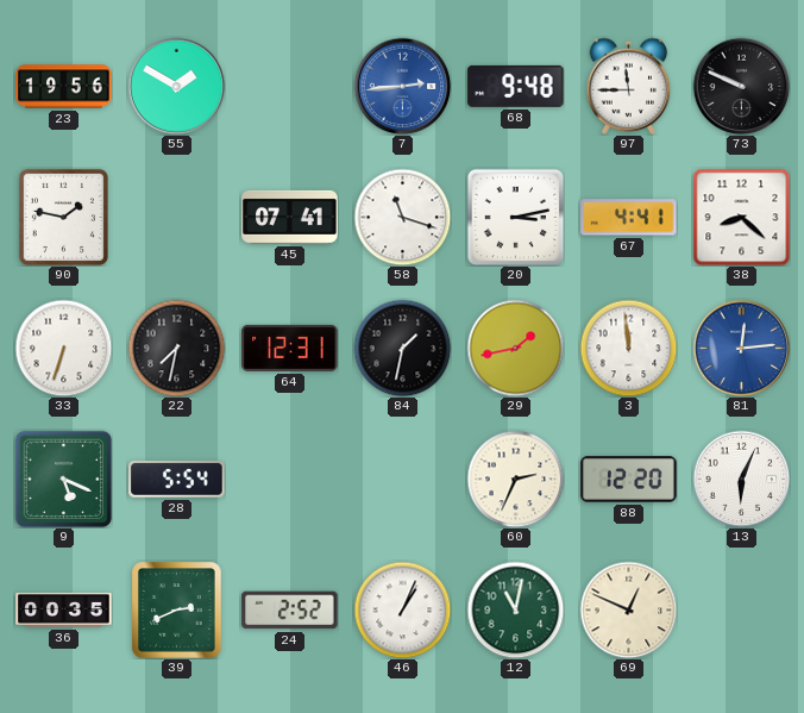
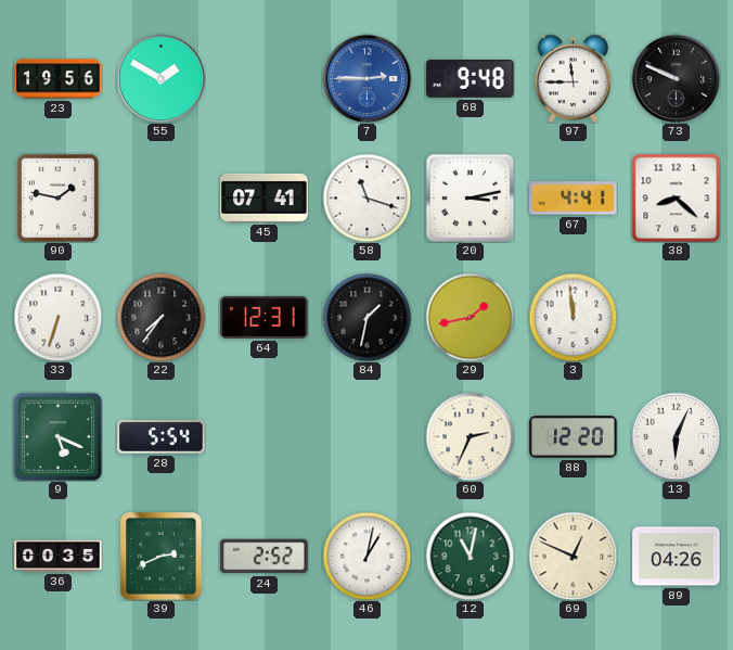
7: 2:44 -> 2:45 (366, 78)
22: 7:32 -> 7:36 (160, 317)
81: 12:14 -> none (741, 348)
46: 1:04 -> 1:02 (366, 556)
89: none -> 04:26 (677, 557)
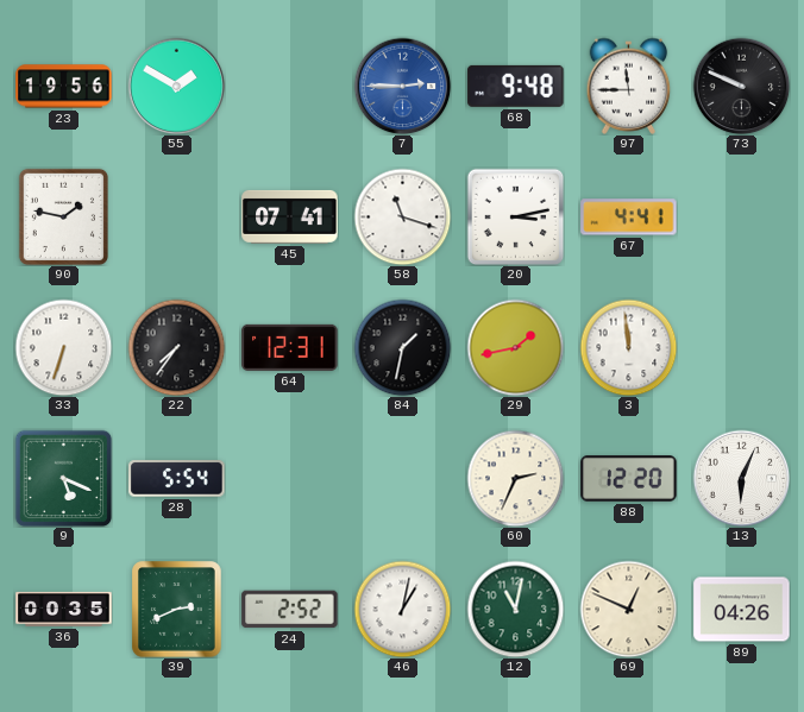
38: 8:22 -> none (676, 197)
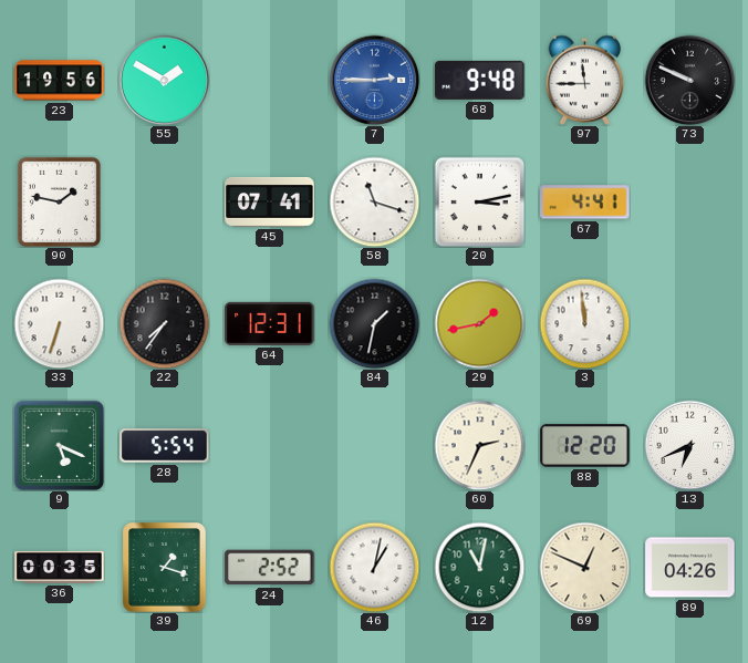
13: 6:04 -> 6:41 (689, 445)
39: 2:41 -> 1:18 (165, 568)
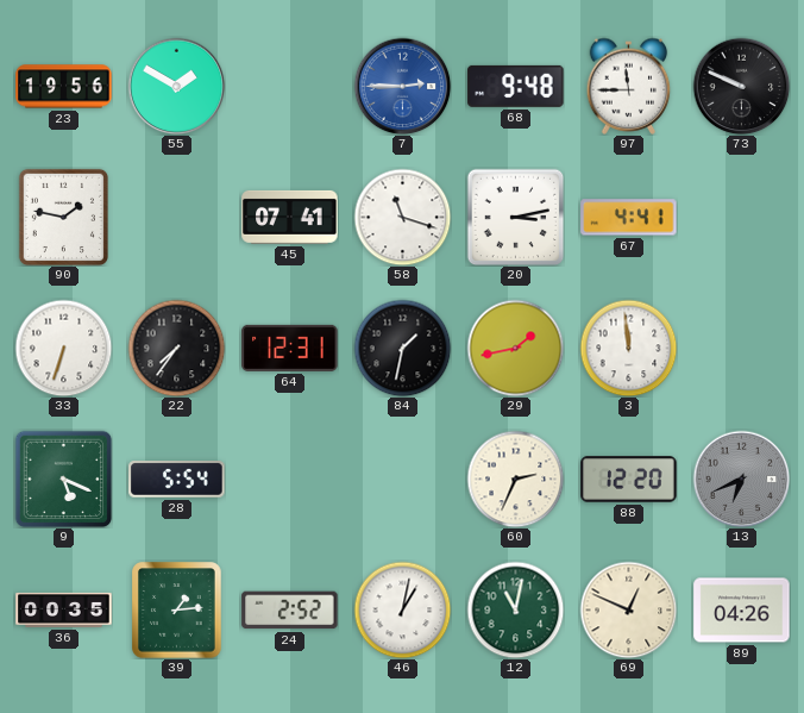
13 dial: white -> grey (741, 479)
39: 1:18 -> 1:14 (177, 611)
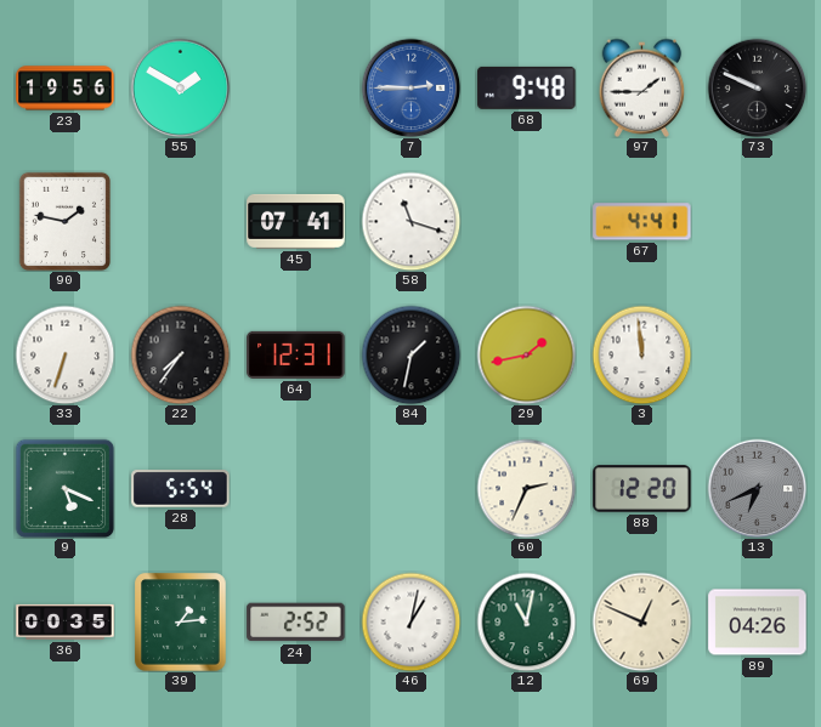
97: 11:45 -> 1:45 (642, 87)
20: 3:13 -> none (515, 217)
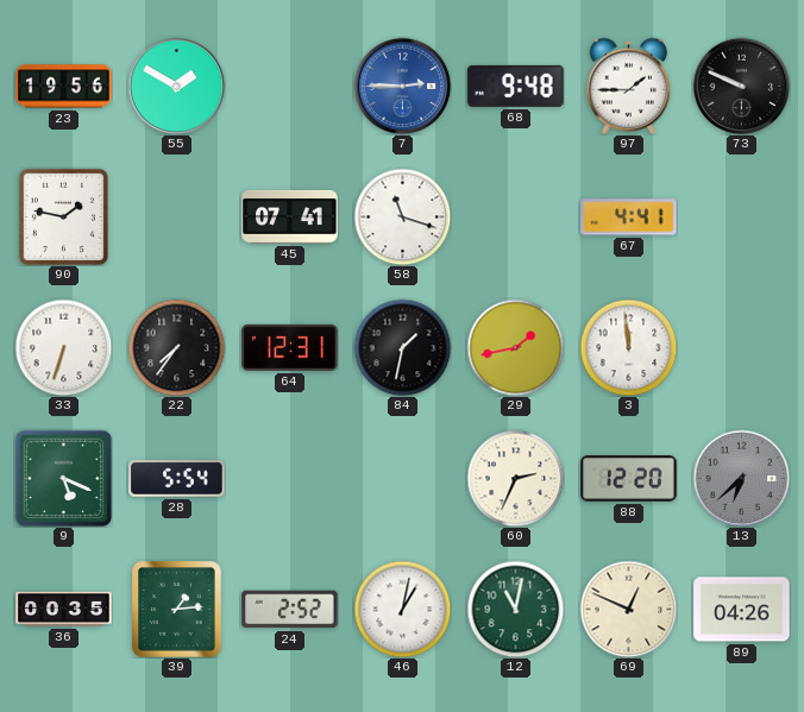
13: 6:41 -> 6:38 (741, 478)
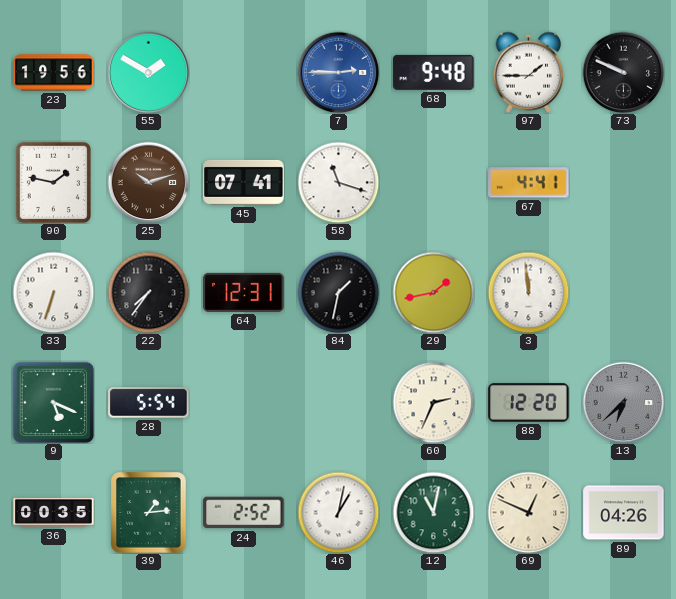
25: none -> 10:12 (148, 182)
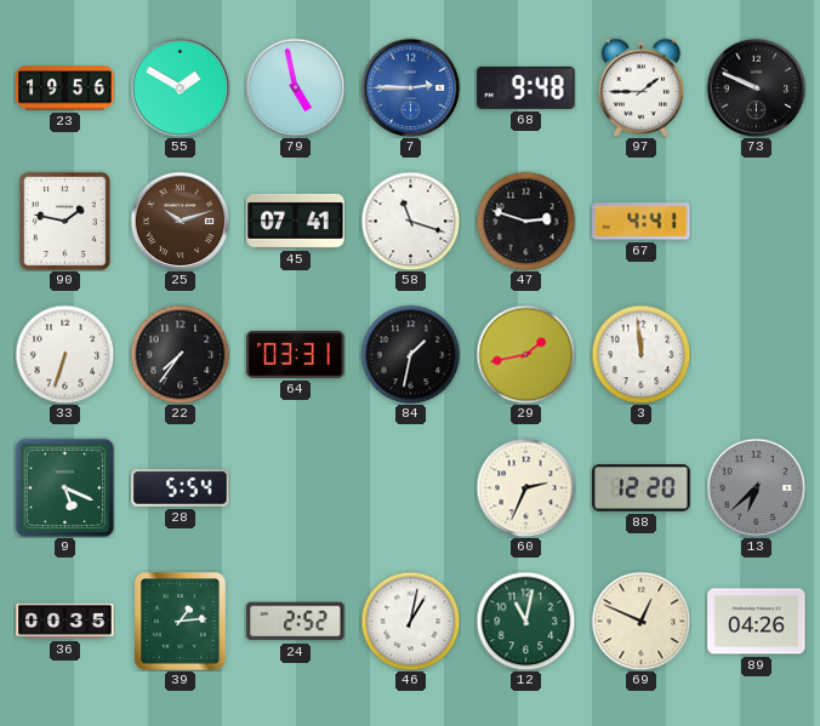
79: none -> 4:58 (295, 87)
47: none -> 2:48 (525, 221)
64: 12:31 -> 03:31 (296, 354)
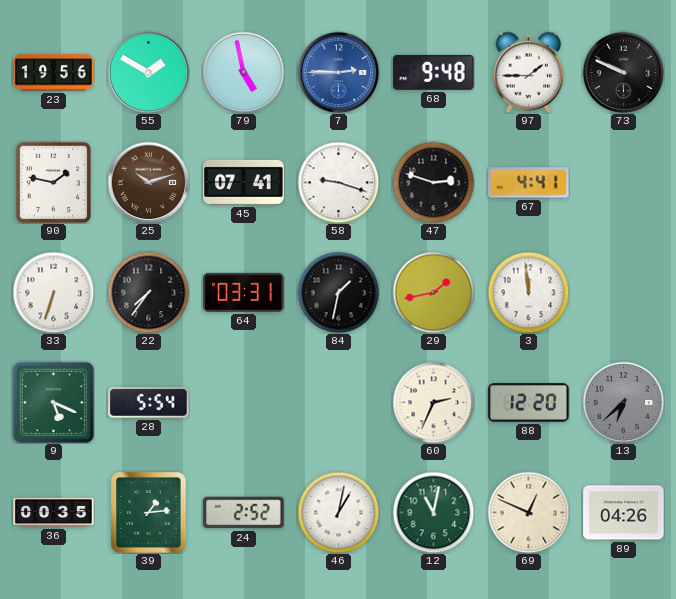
58: 11:18 -> 9:18 (338, 182)
